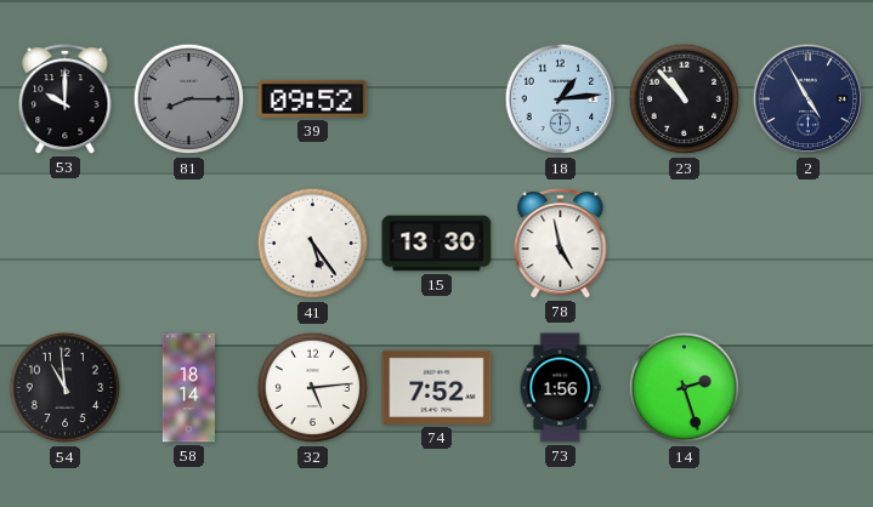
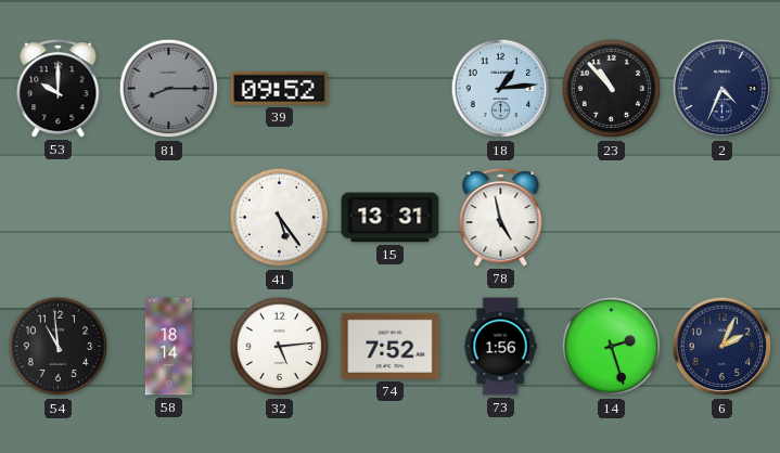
2: 4:55 -> 4:34 (723, 89)
15: 13:30 -> 13:31 (391, 218)
6: none -> 2:04 (723, 347)
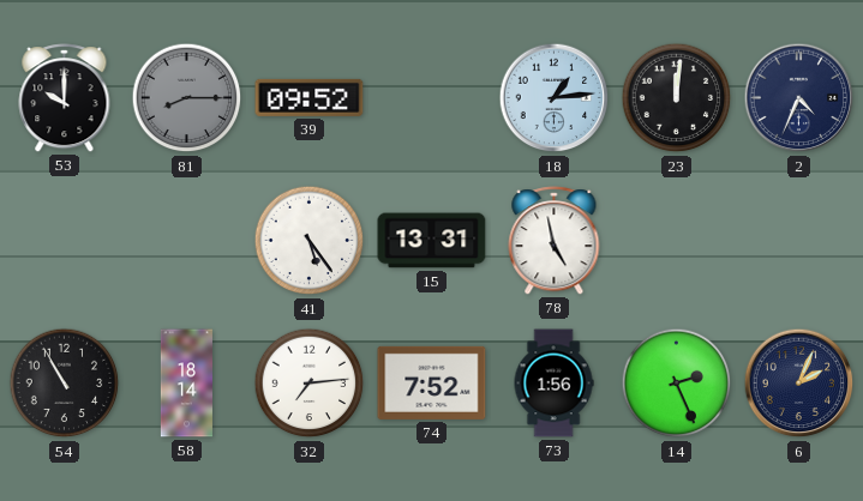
23: 10:53 -> 12:01 (677, 98)
54: 10:59 -> 10:55 (65, 384)
32: 5:14 -> 7:14 (310, 384)
14: 2:27 -> 2:26 (677, 384)
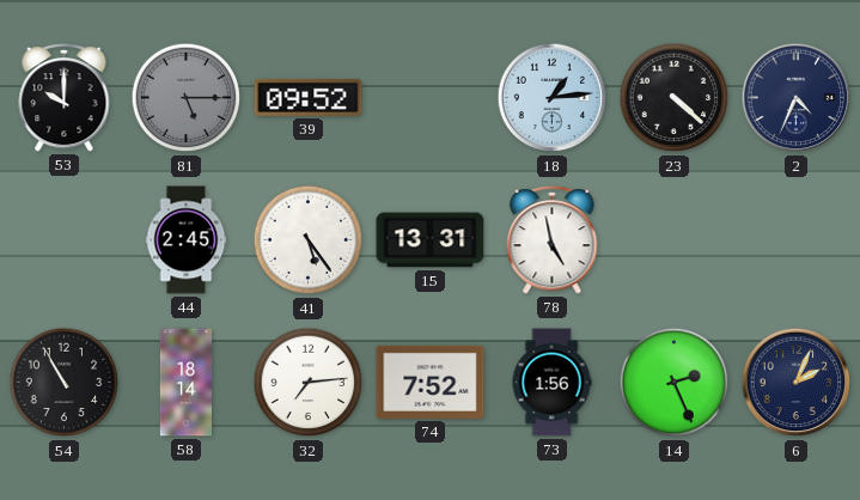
81: 8:15 -> 5:15 (187, 98)
23: 12:01 -> 4:22 (675, 98)
44: none -> 2:45 (187, 240)
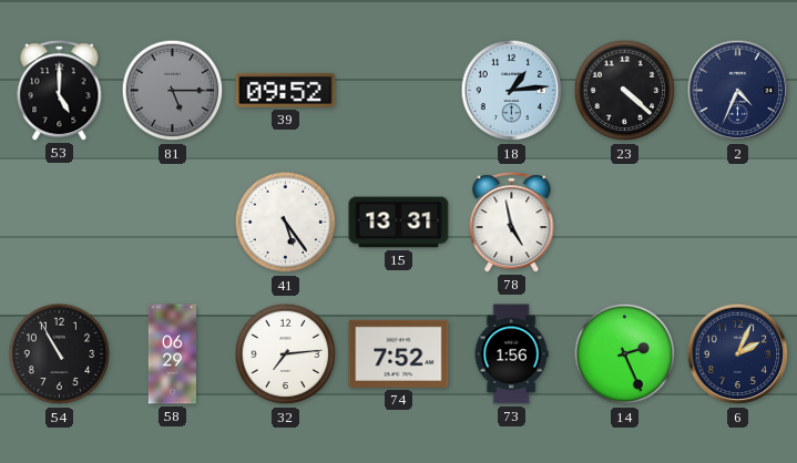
53: 10:00 -> 5:00 (60, 91)
44: 2:45 -> none (187, 240)
58: 18:14 -> 06:29 (172, 354)
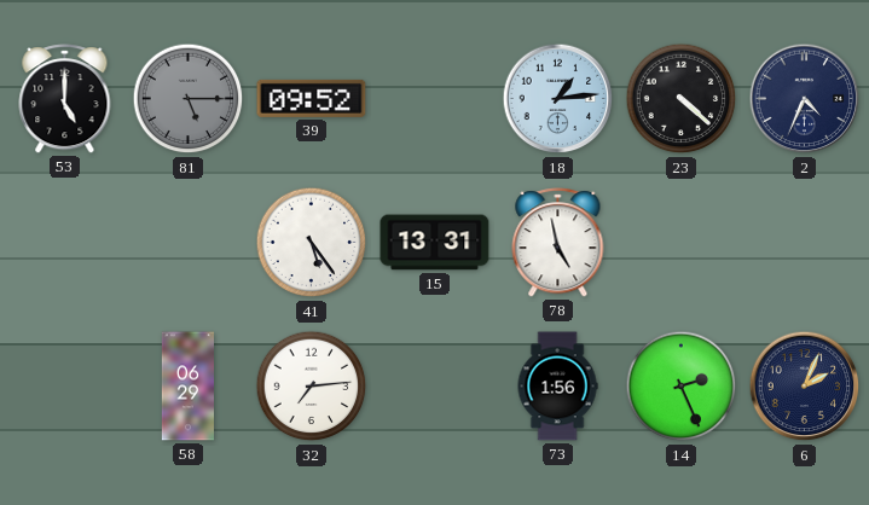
54: 10:55 -> none (60, 354)
74: 7:52 -> none (399, 353)
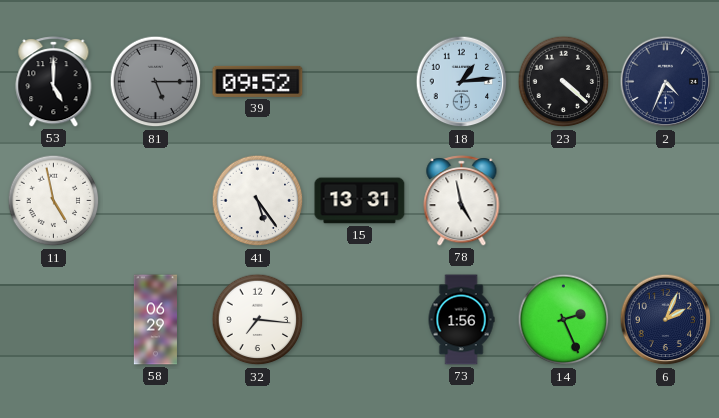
11: none -> 4:58 (54, 201)
32: 7:14 -> 7:16 (258, 320)
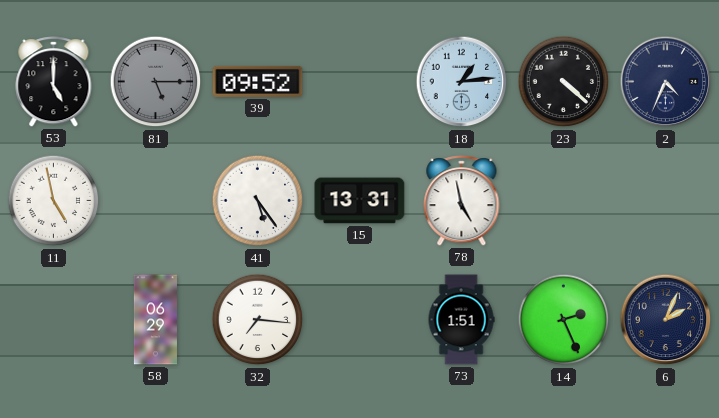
73: 1:56 -> 1:51 (461, 320)
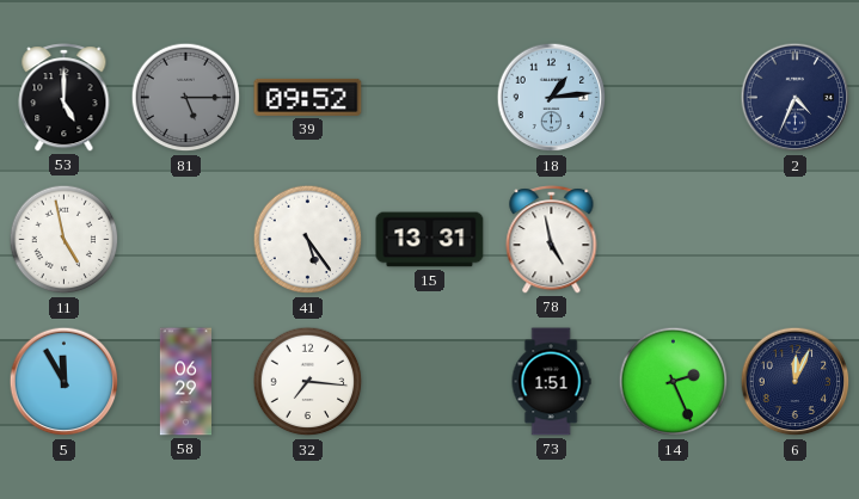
23: 4:22 -> none (564, 82)
5: none -> 11:55 (65, 382)
6: 2:04 -> 12:04 (796, 382)
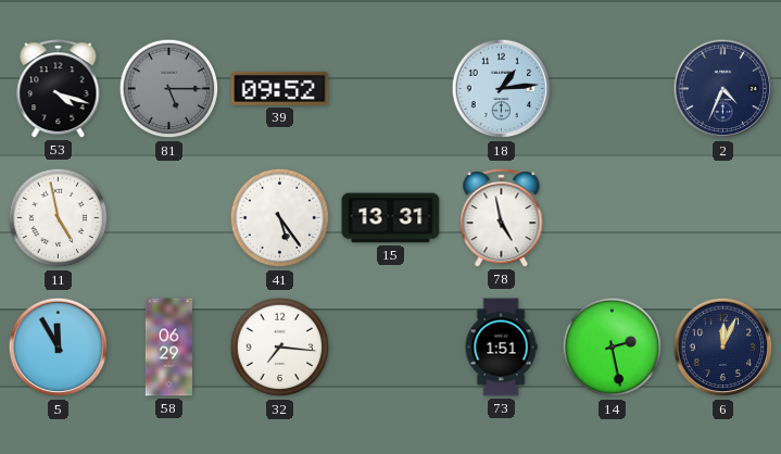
53: 5:00 -> 4:18 (59, 89)
14: 2:26 -> 2:28 (613, 348)
